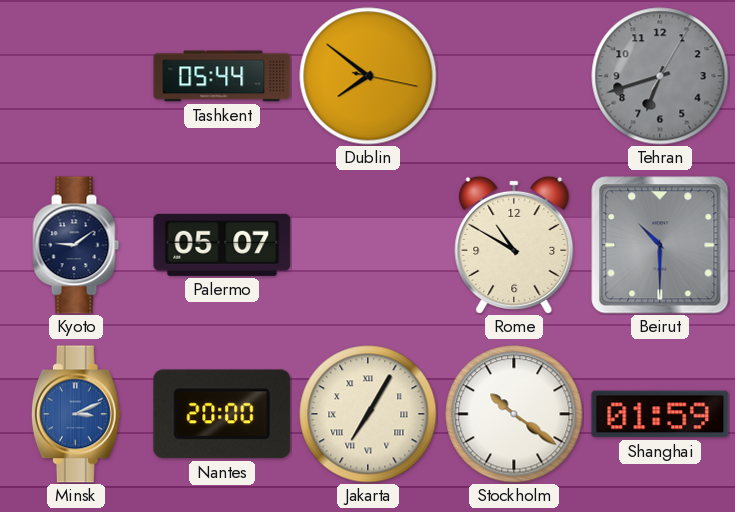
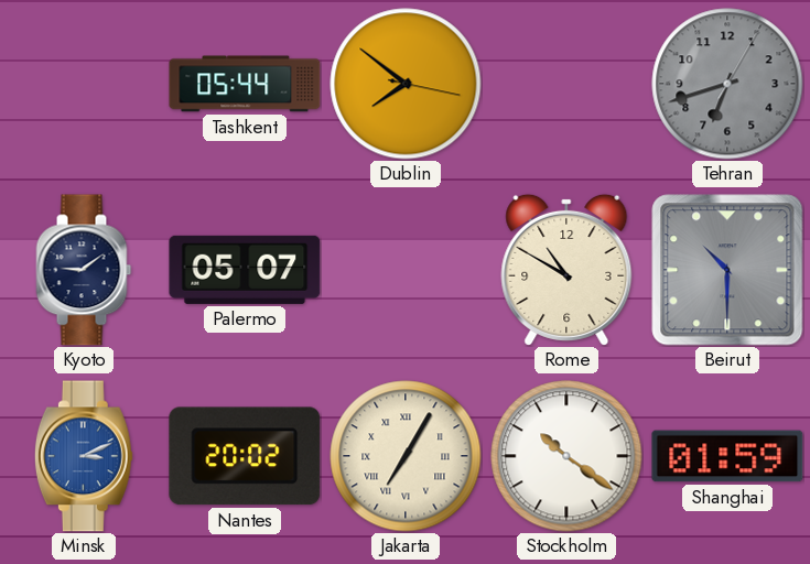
Nantes: 20:00 -> 20:02 (245, 456)
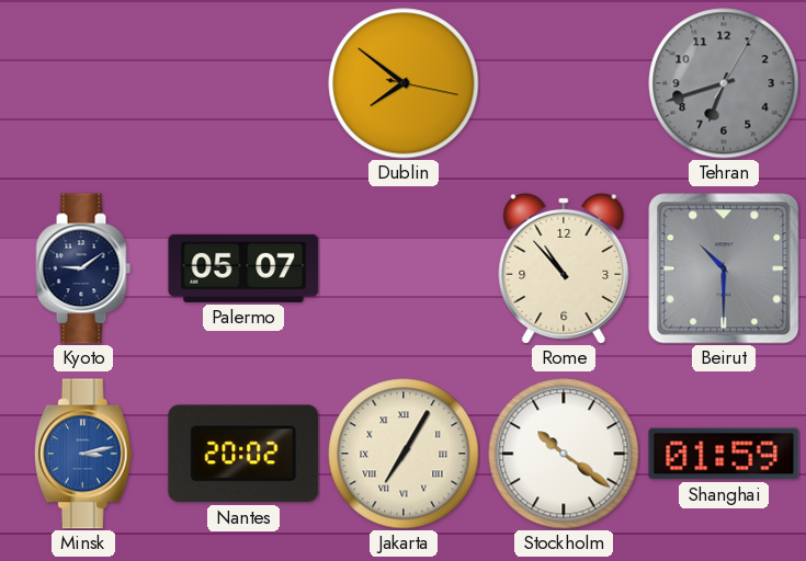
Tashkent: 05:44 -> none (245, 84)
Rome: 10:50 -> 10:53 (564, 268)
Minsk: 3:11 -> 3:13 (83, 454)
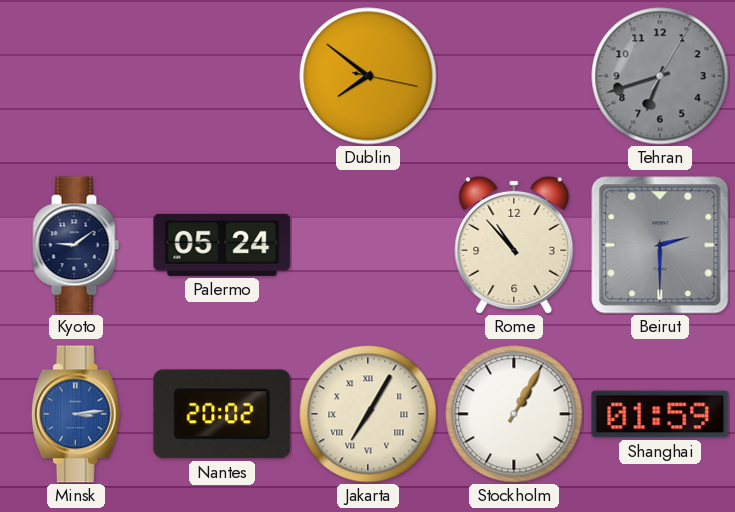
Palermo: 05:07 -> 05:24 (222, 245)
Beirut: 10:30 -> 2:30 (660, 245)
Minsk: 3:13 -> 3:14 (76, 414)
Stockholm: 10:21 -> 1:05 (514, 414)
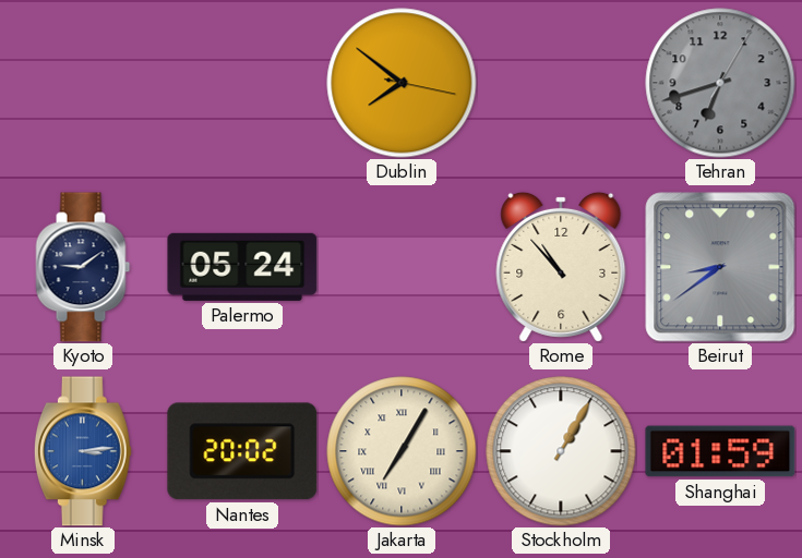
Beirut: 2:30 -> 8:39 (720, 267)
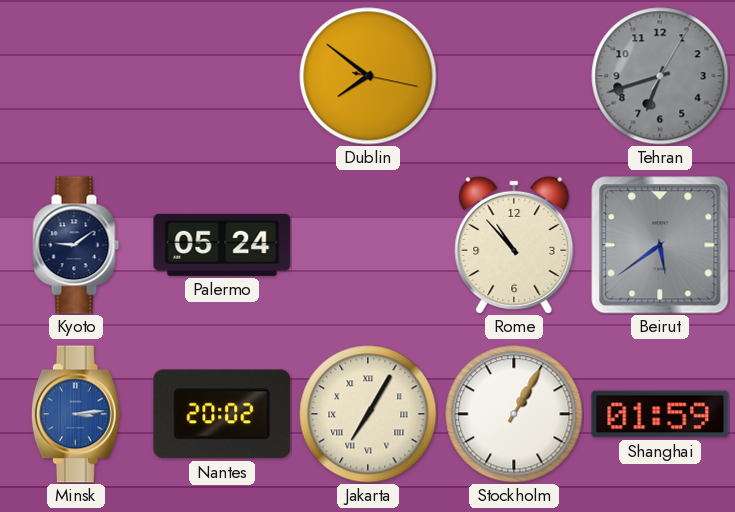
Beirut: 8:39 -> 5:39 (660, 245)
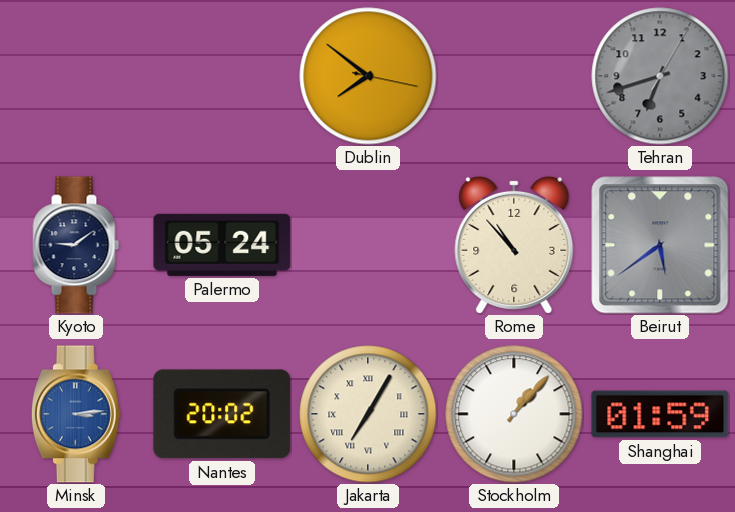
Stockholm: 1:05 -> 1:07 (514, 414)
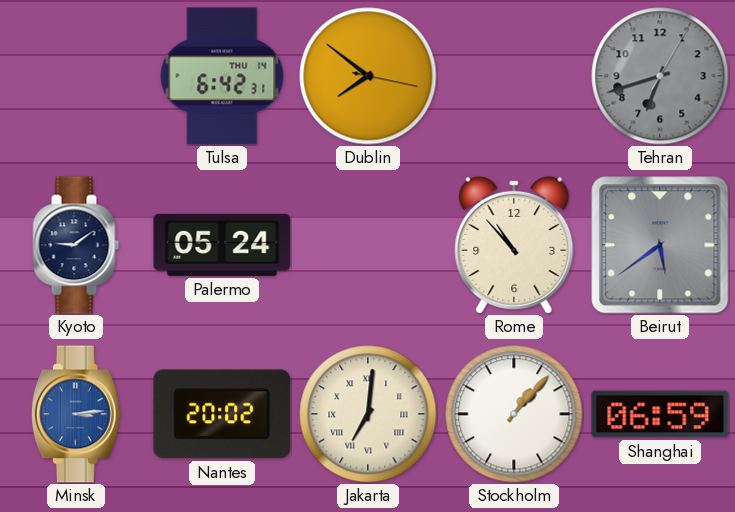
Tulsa: none -> 6:42 (222, 76)
Jakarta: 7:05 -> 7:01 (368, 414)
Shanghai: 01:59 -> 06:59 (660, 414)
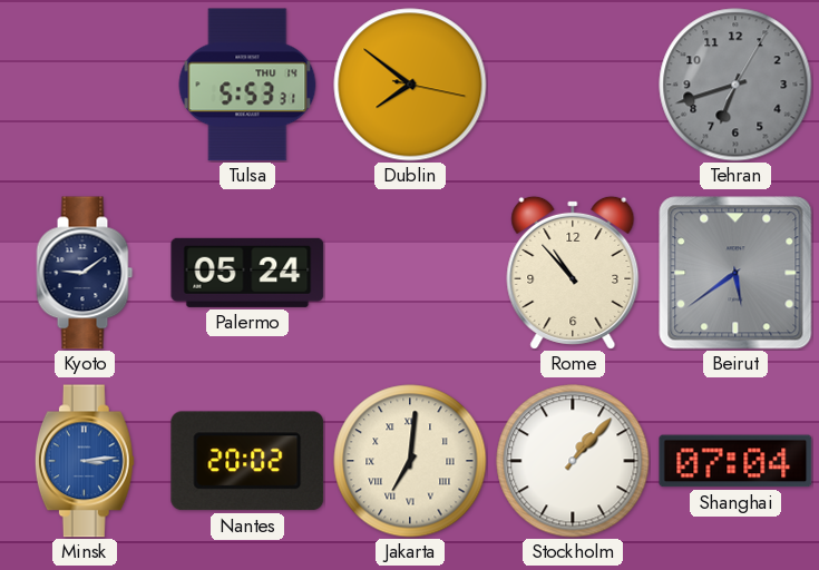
Tulsa: 6:42 -> 5:53 (247, 85)
Shanghai: 06:59 -> 07:04 (735, 461)
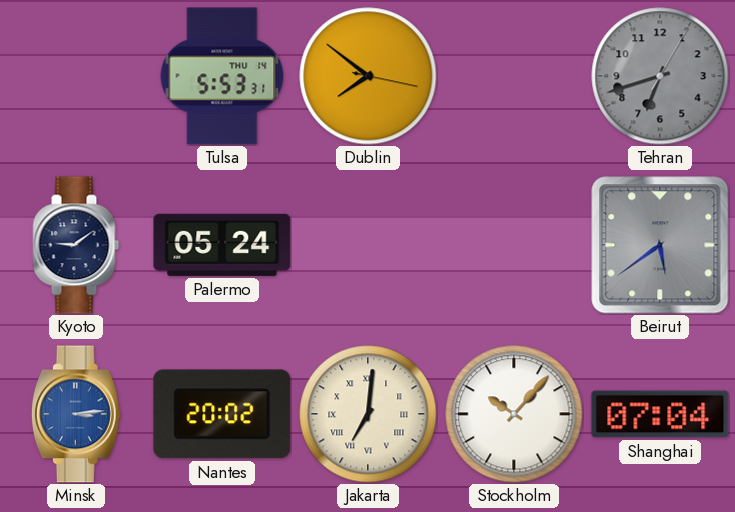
Rome: 10:53 -> none (573, 273)
Stockholm: 1:07 -> 10:07 (514, 414)
